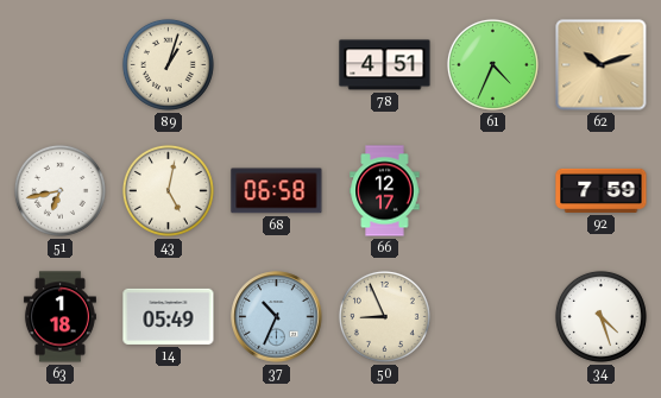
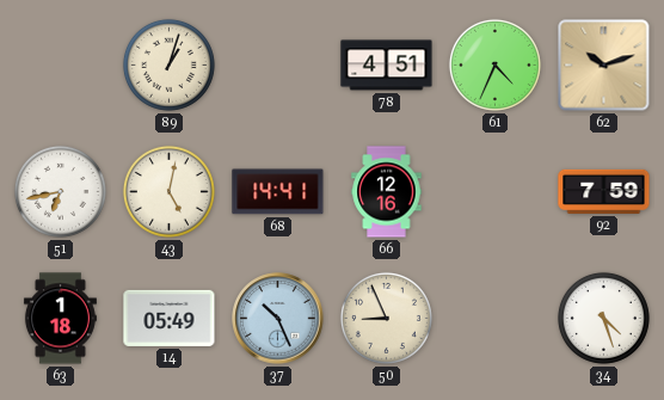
68: 06:58 -> 14:41 (278, 192)
66: 12:17 -> 12:16 (387, 192)
37: 10:34 -> 10:26 (278, 319)
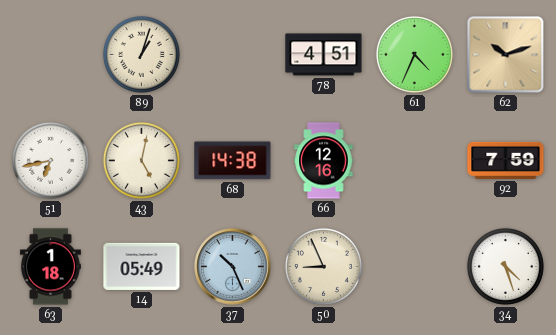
68: 14:41 -> 14:38 (233, 161)
